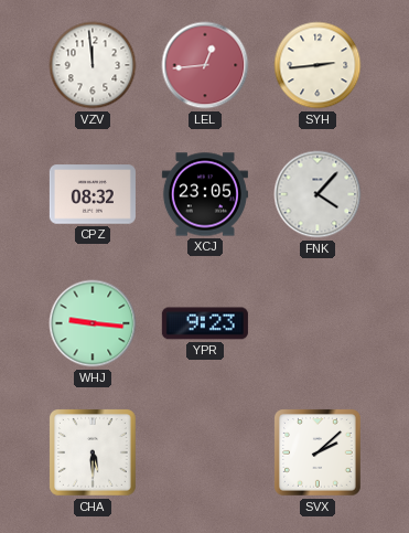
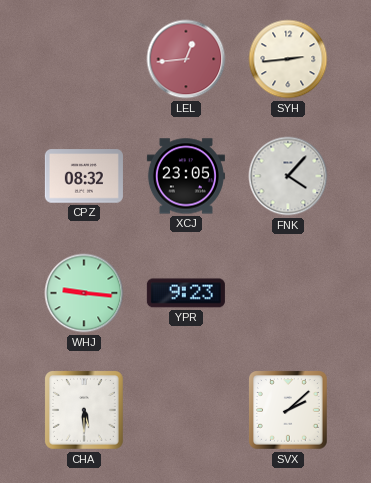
VZV: 11:59 -> none (93, 65)
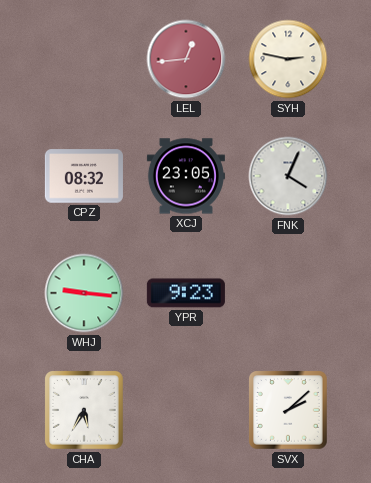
SYH: 2:44 -> 2:47 (288, 59)
FNK: 4:07 -> 4:04 (288, 176)
CHA: 5:30 -> 5:35 (85, 411)
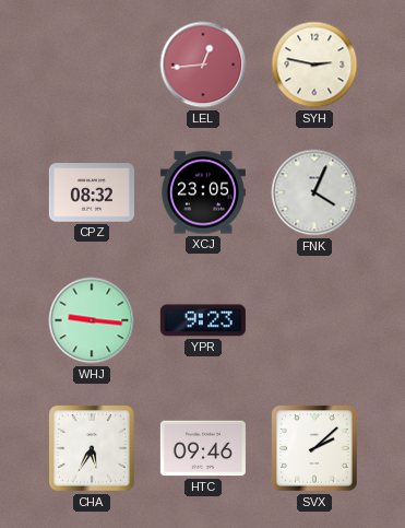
HTC: none -> 09:46 (203, 448)
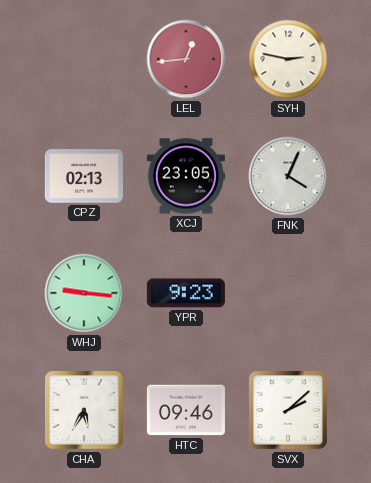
CPZ: 08:32 -> 02:13 (84, 176)
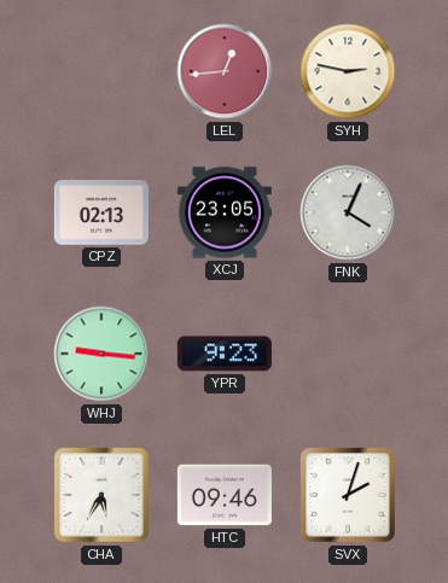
SVX: 2:08 -> 2:03 (349, 496)
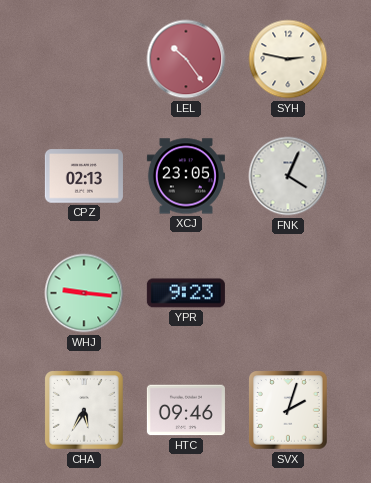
LEL: 12:44 -> 10:24 (186, 59)
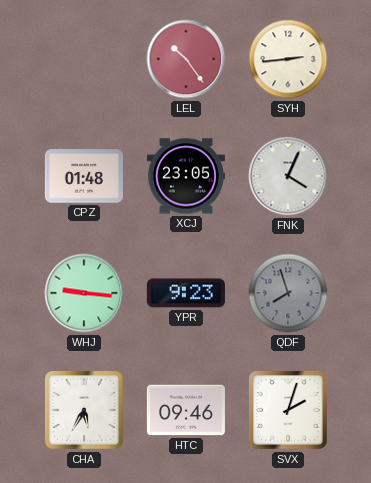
SYH: 2:47 -> 2:44 (288, 59)
CPZ: 02:13 -> 01:48 (84, 176)
QDF: none -> 7:57 (288, 293)
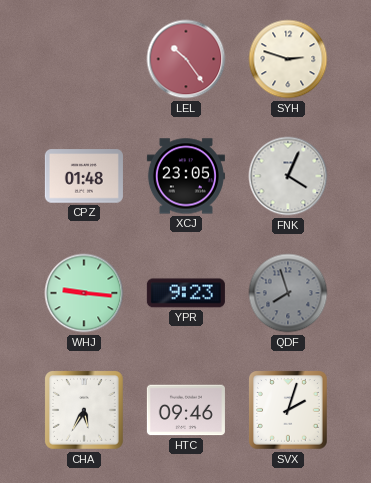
SYH: 2:44 -> 2:48 (288, 59)
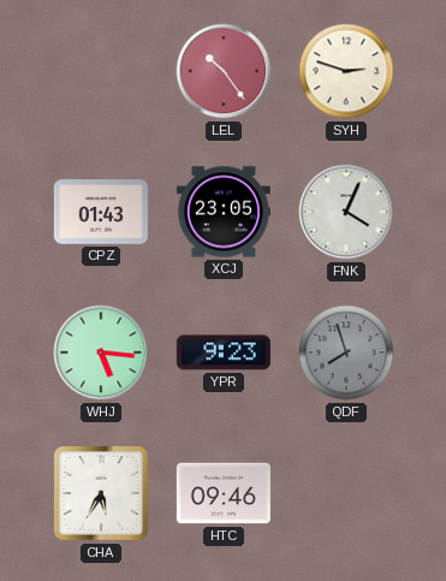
CPZ: 01:48 -> 01:43 (101, 212)
WHJ: 9:16 -> 5:16 (101, 352)
SVX: 2:03 -> none (289, 411)
